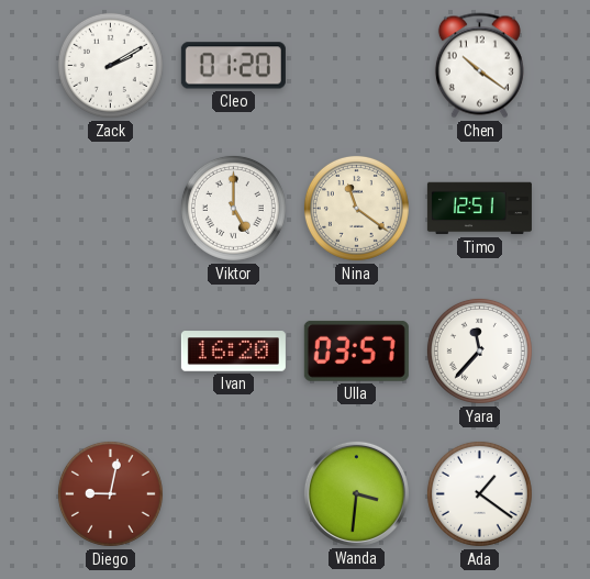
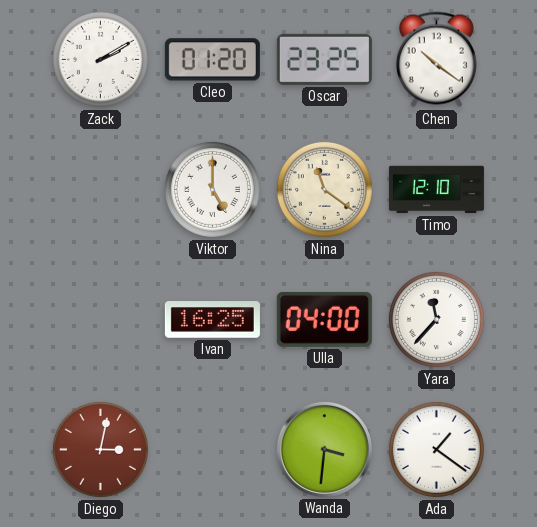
Oscar: none -> 23:25 (324, 59)
Timo: 12:51 -> 12:10 (436, 190)
Ivan: 16:20 -> 16:25 (212, 320)
Ulla: 03:57 -> 04:00 (324, 319)
Diego: 9:02 -> 3:02 (100, 449)
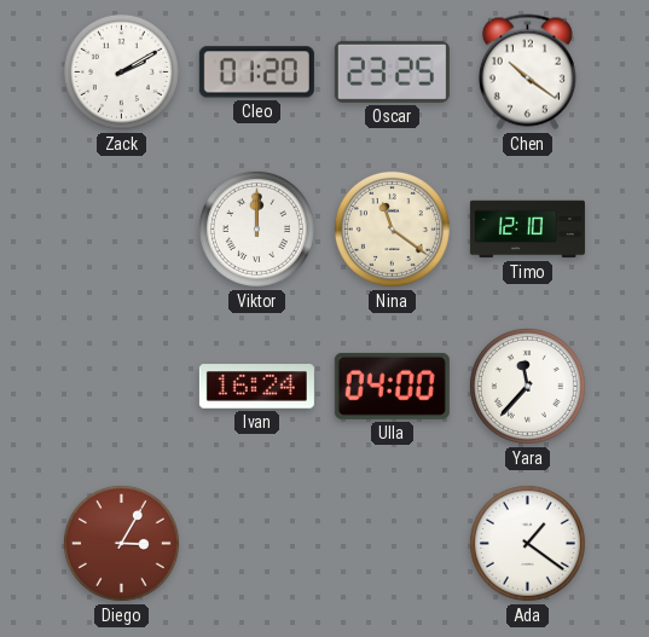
Viktor: 5:00 -> 12:00 (256, 228)
Ivan: 16:25 -> 16:24 (256, 387)
Diego: 3:02 -> 3:05 (121, 543)
Wanda: 3:31 -> none (324, 449)
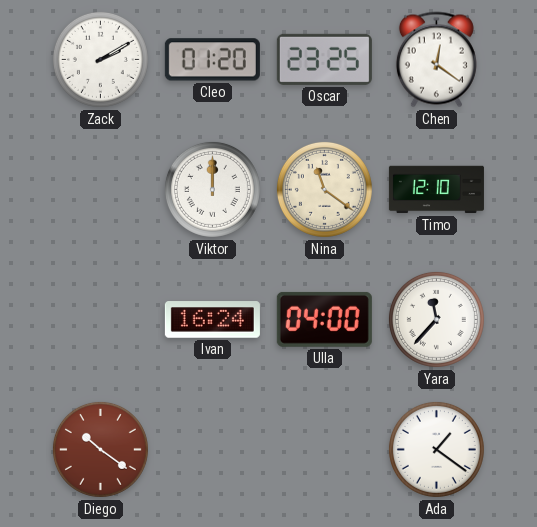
Chen: 10:21 -> 12:21 (436, 60)
Diego: 3:05 -> 10:21 (100, 449)
